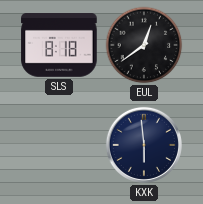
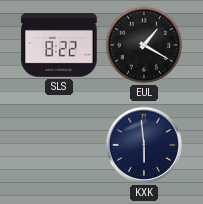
SLS: 8:18 -> 8:22 (59, 46)
EUL: 12:39 -> 1:20 (144, 45)
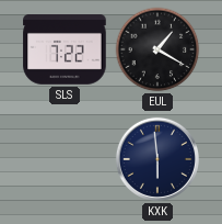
SLS: 8:22 -> 7:22 (65, 51)
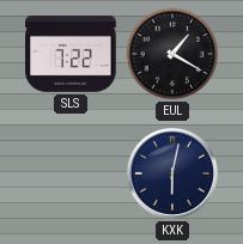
KXK: 5:59 -> 6:02 (172, 173)
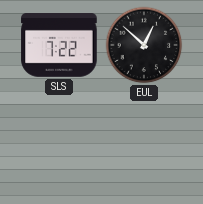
EUL: 1:20 -> 12:52 (144, 45)
KXK: 6:02 -> none (172, 173)
